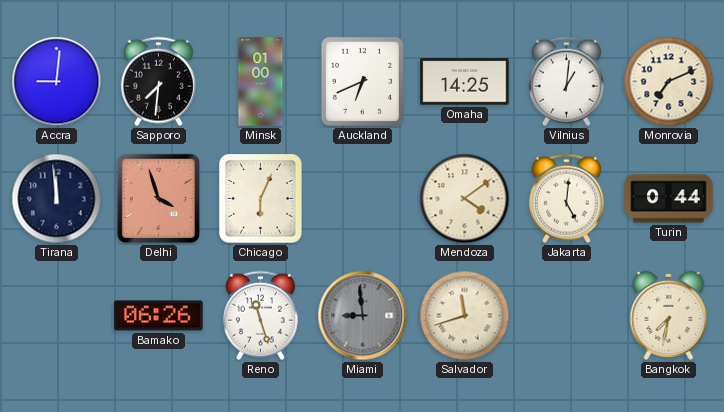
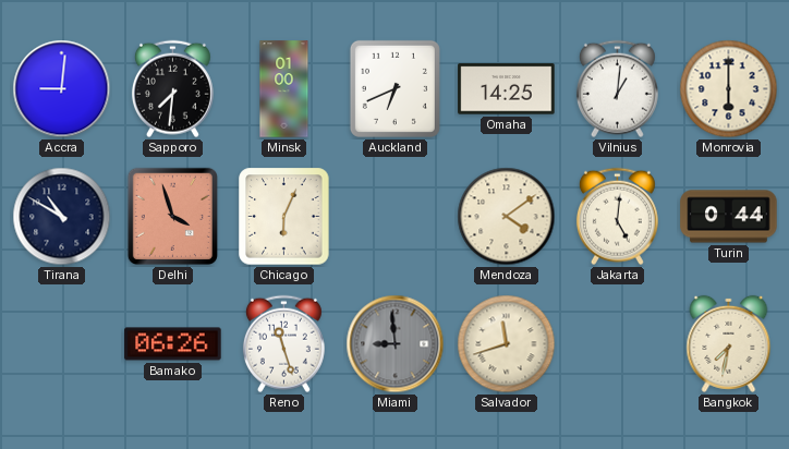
Monrovia: 7:11 -> 6:00 (729, 89)
Tirana: 11:59 -> 10:50 (62, 217)
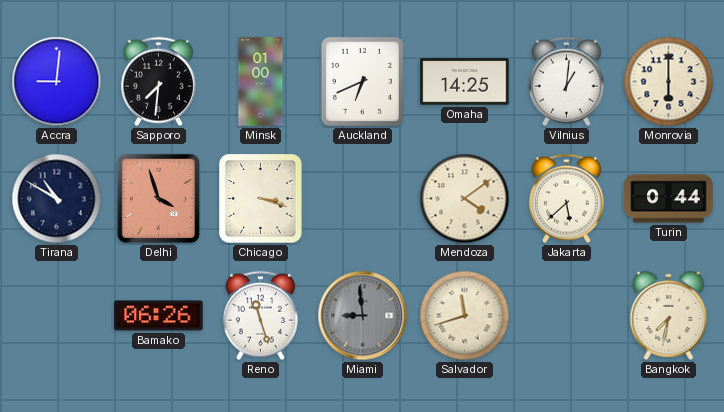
Chicago: 6:04 -> 3:18 (261, 199)
Jakarta: 5:01 -> 5:38 (566, 199)
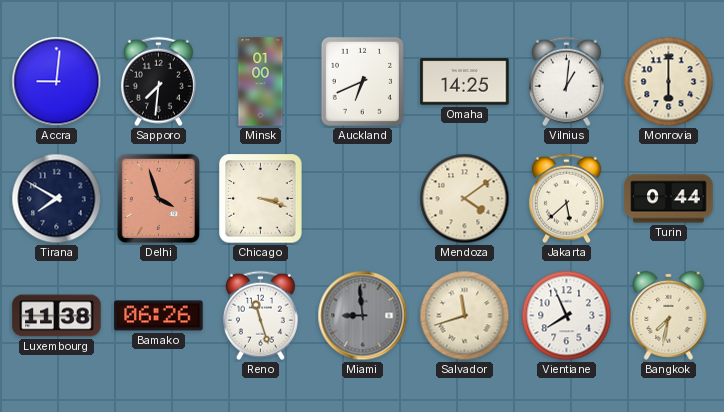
Tirana: 10:50 -> 7:50 (57, 199)
Luxembourg: none -> 11:38 (57, 316)
Vientiane: none -> 7:56 (567, 316)
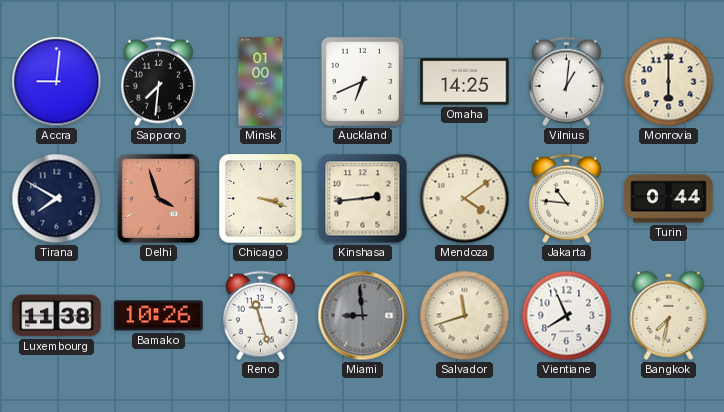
Kinshasa: none -> 2:44 (363, 199)
Jakarta: 5:38 -> 10:46 (566, 199)
Bamako: 06:26 -> 10:26 (159, 316)
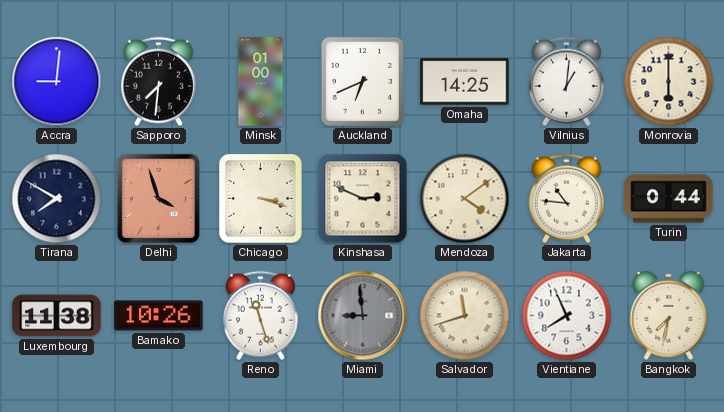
Kinshasa: 2:44 -> 2:49 (363, 199)
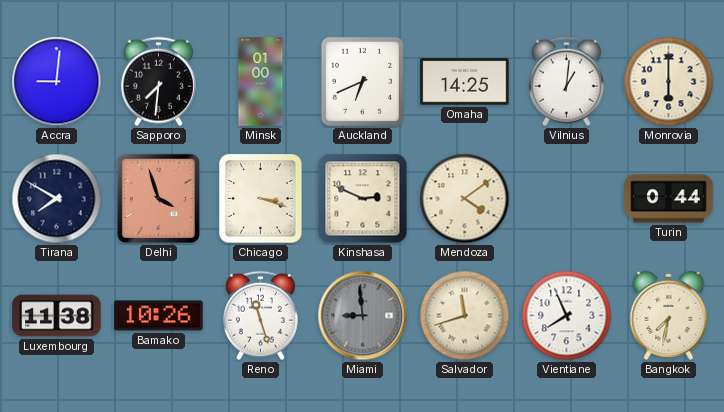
Jakarta: 10:46 -> none (566, 199)
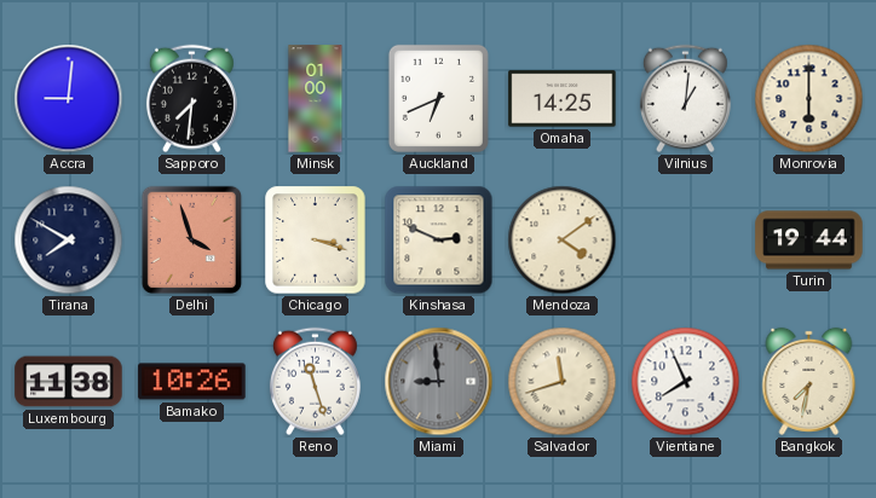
Turin: 0:44 -> 19:44 (809, 241)
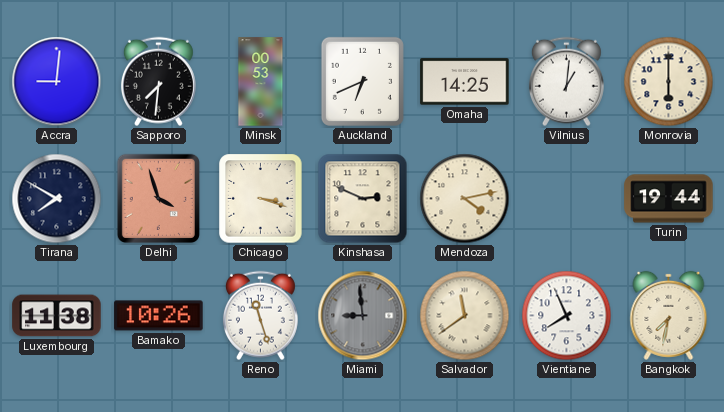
Minsk: 01:00 -> 00:53 (261, 82)
Mendoza: 4:09 -> 4:13 (465, 199)
Salvador: 11:42 -> 11:39 (465, 316)
